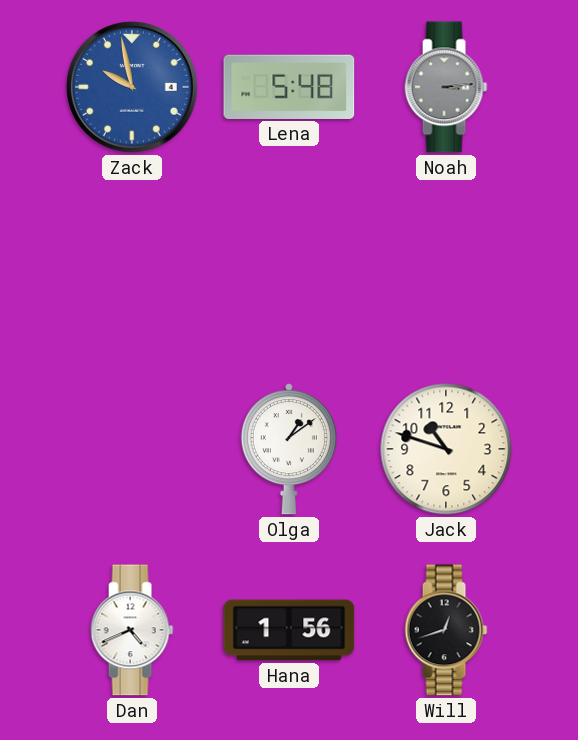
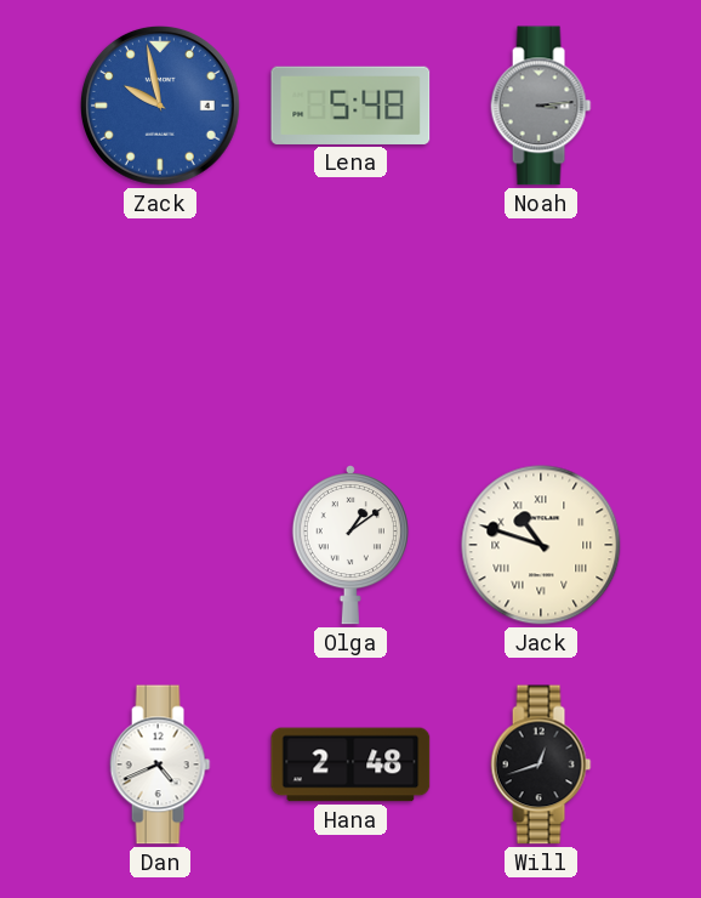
Jack numerals: Arabic -> Roman (541, 545)
Hana: 1:56 -> 2:48 (350, 765)
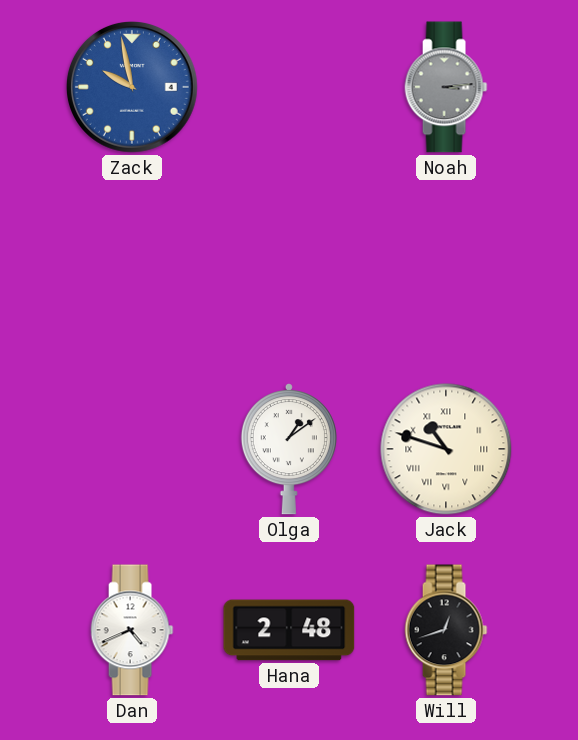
Lena: 5:48 -> none (350, 106)
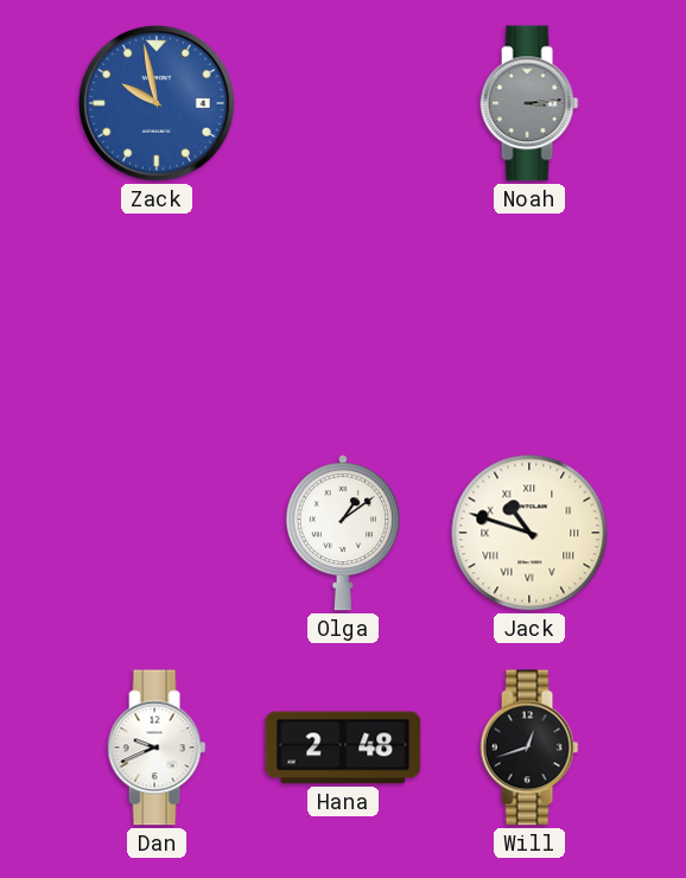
Dan: 4:41 -> 9:41 (157, 747)
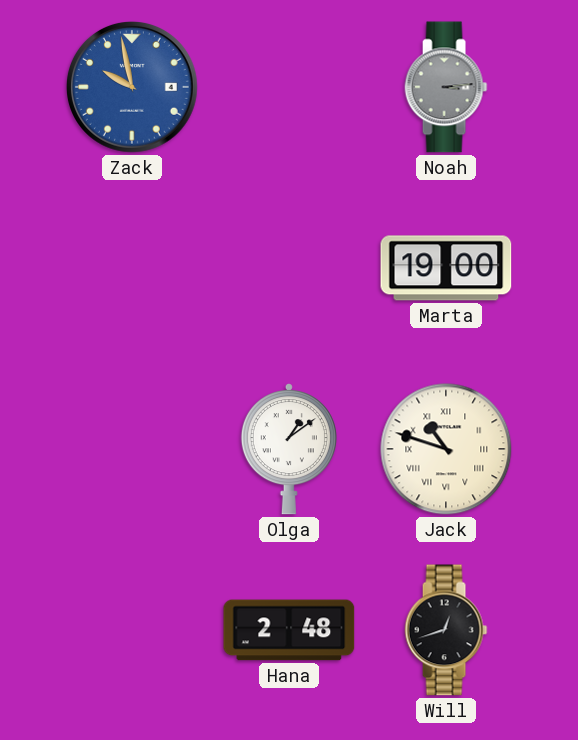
Marta: none -> 19:00 (446, 268)
Dan: 9:41 -> none (157, 747)
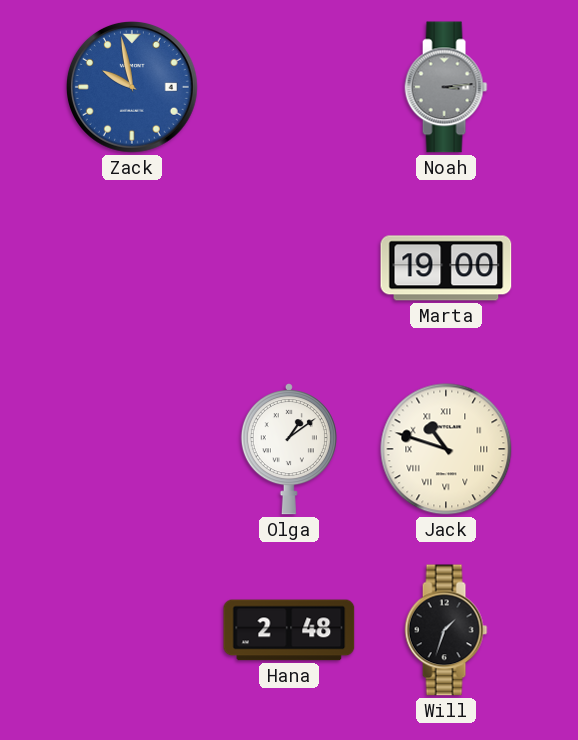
Will: 12:42 -> 1:33 (446, 630)
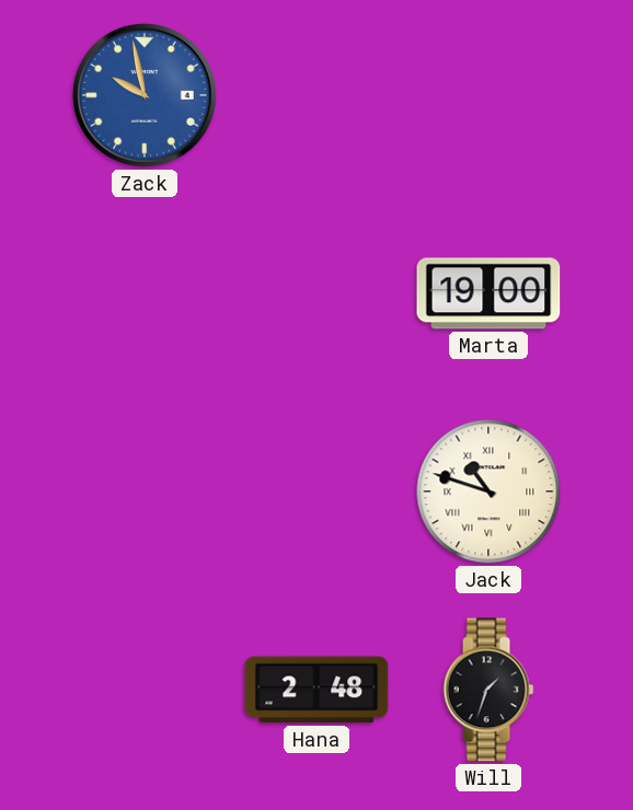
Noah: 3:14 -> none (446, 87)
Olga: 1:09 -> none (289, 450)
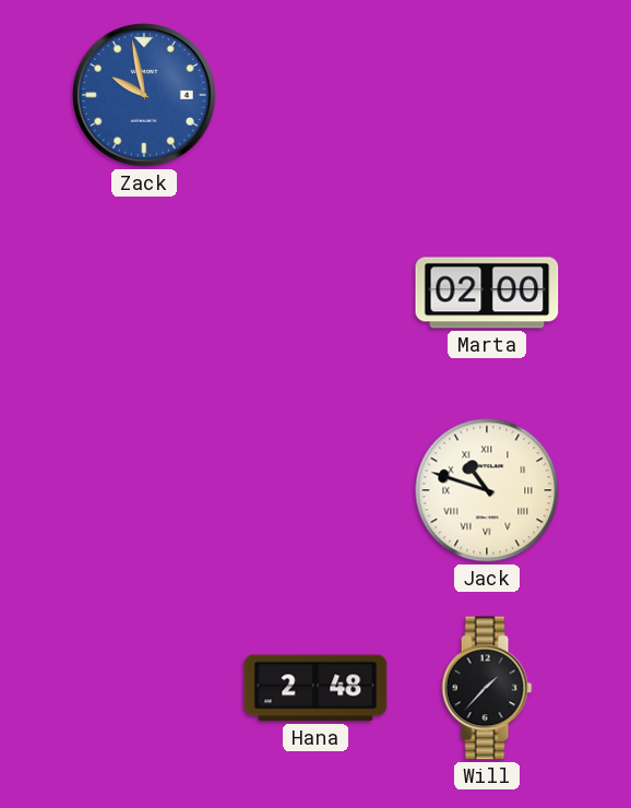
Marta: 19:00 -> 02:00 (487, 293)
Will: 1:33 -> 1:37 (487, 688)
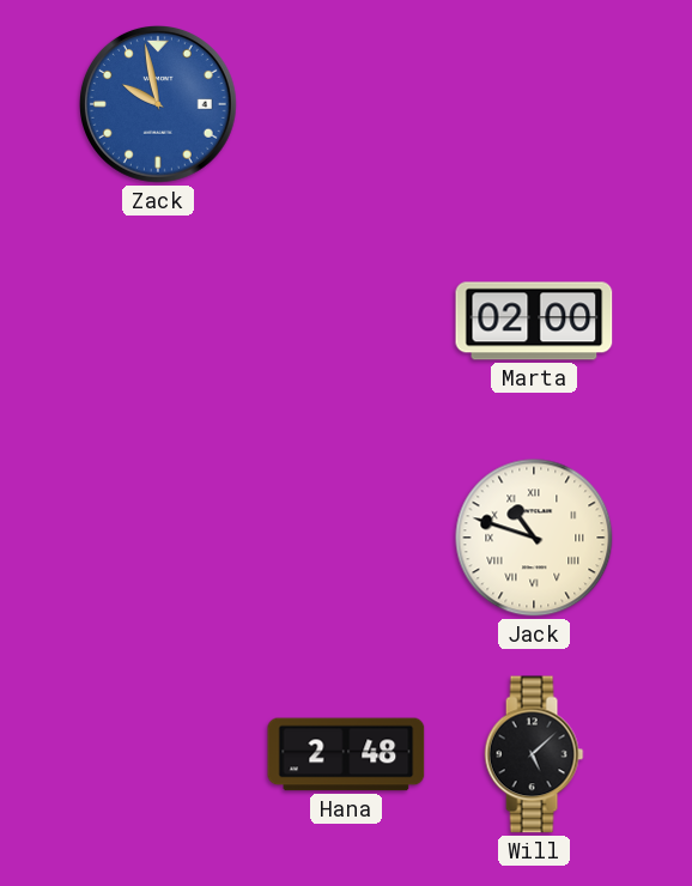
Will: 1:37 -> 5:08 (534, 754)
